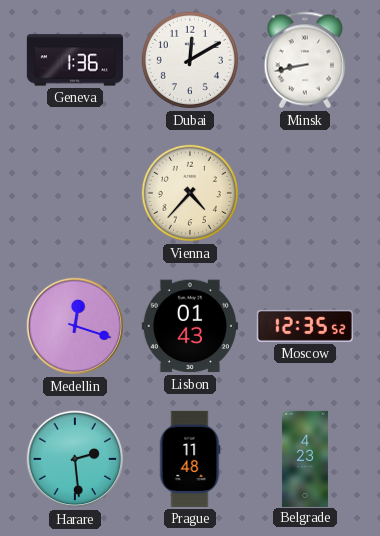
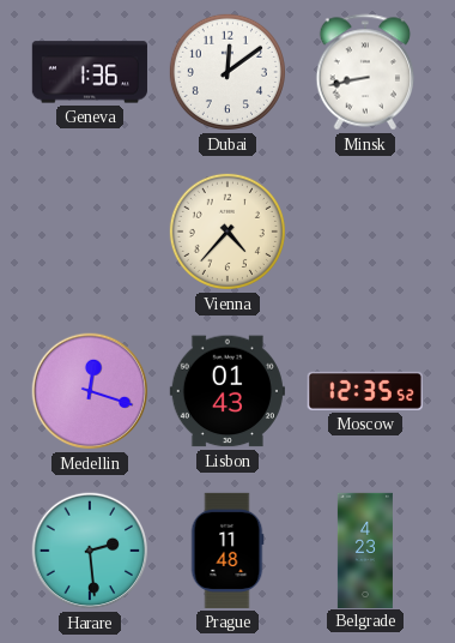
Dubai: 12:10 -> 12:09 (227, 72)
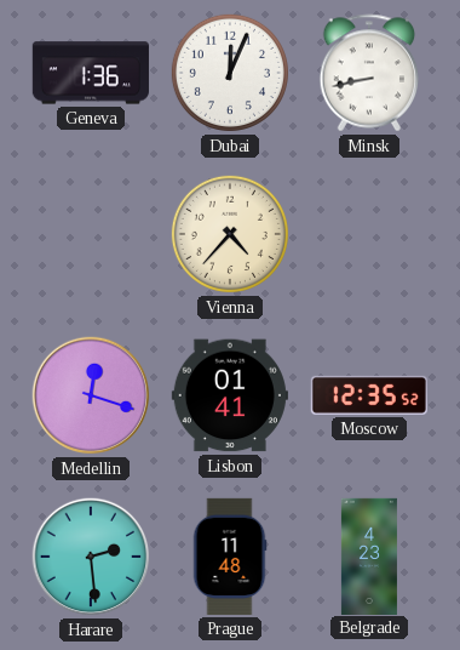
Dubai: 12:09 -> 12:04 (230, 73)
Lisbon: 01:43 -> 01:41 (230, 395)
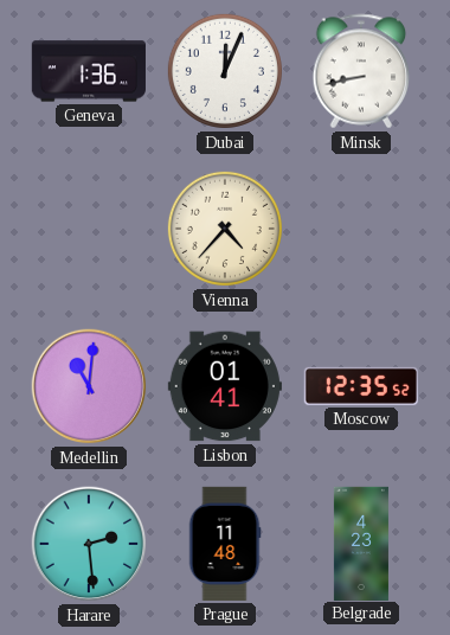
Medellin: 12:18 -> 11:01 (89, 386)
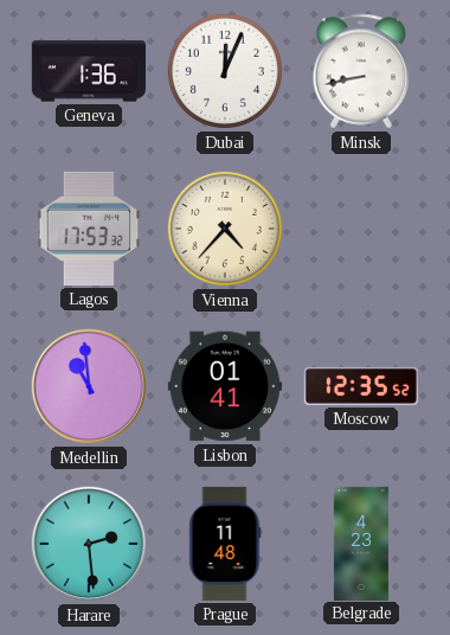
Lagos: none -> 17:53 (89, 229)
Medellin: 11:01 -> 10:59 (89, 386)
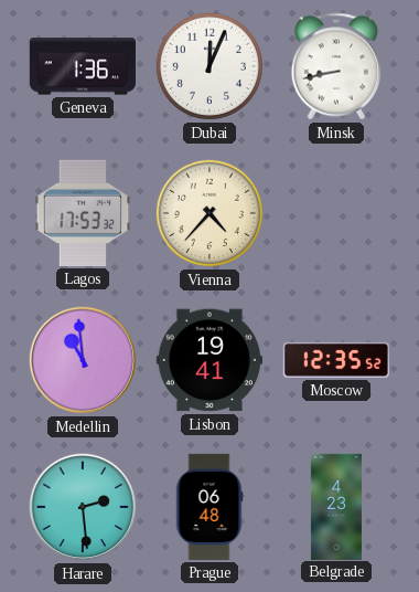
Lisbon: 01:41 -> 19:41 (209, 360)
Prague: 11:48 -> 06:48 (209, 507)
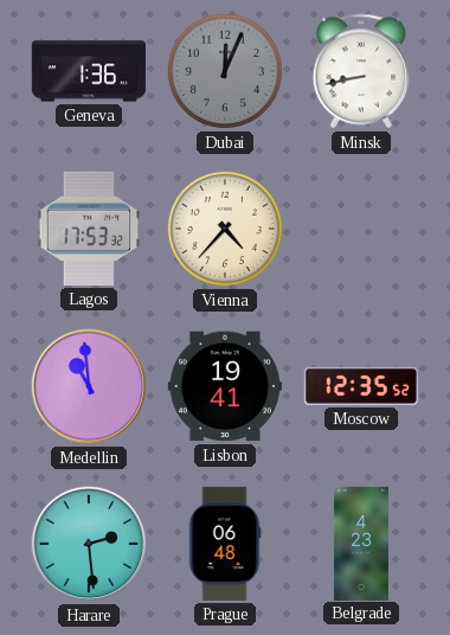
Dubai dial: white -> grey (225, 71)
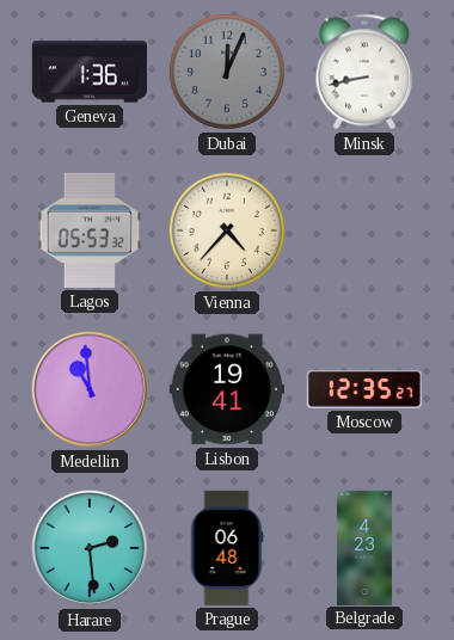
Lagos: 17:53 -> 05:53 (90, 230)
Moscow: 12:35:52 -> 12:35:27 (364, 389)
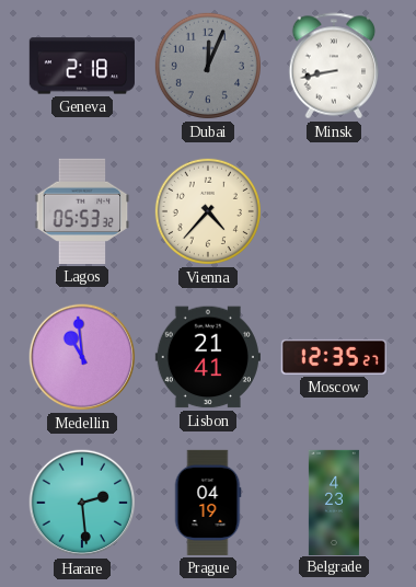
Geneva: 1:36 -> 2:18 (82, 66)
Lisbon: 19:41 -> 21:41 (208, 357)
Prague: 06:48 -> 04:19 (208, 503)
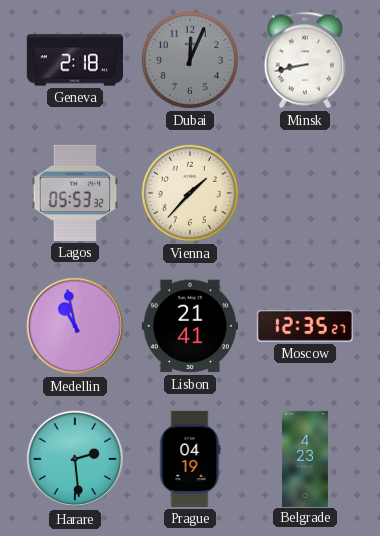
Vienna: 4:37 -> 1:37 (190, 193)
Medellin: 10:59 -> 10:58 (75, 326)
